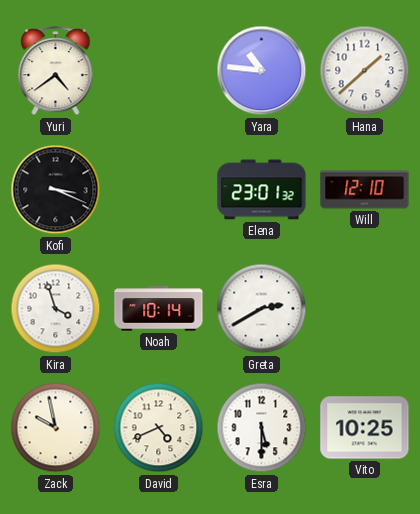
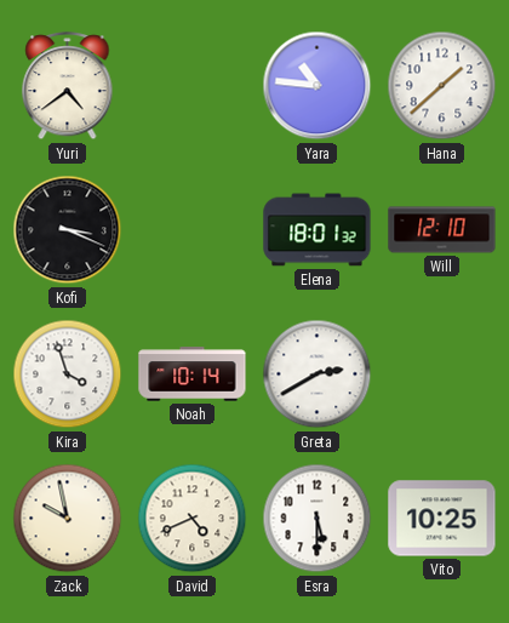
Elena: 23:01 -> 18:01 (318, 230)
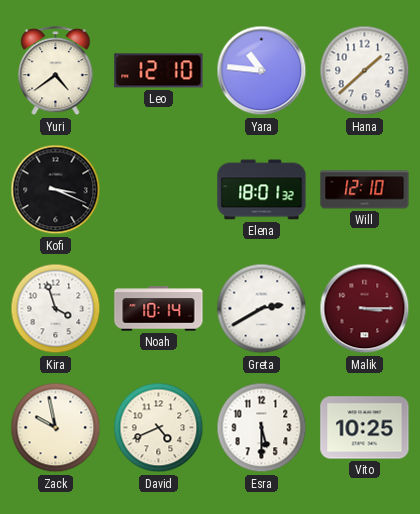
Leo: none -> 12:10 (159, 71)
Malik: none -> 3:15 (365, 309)
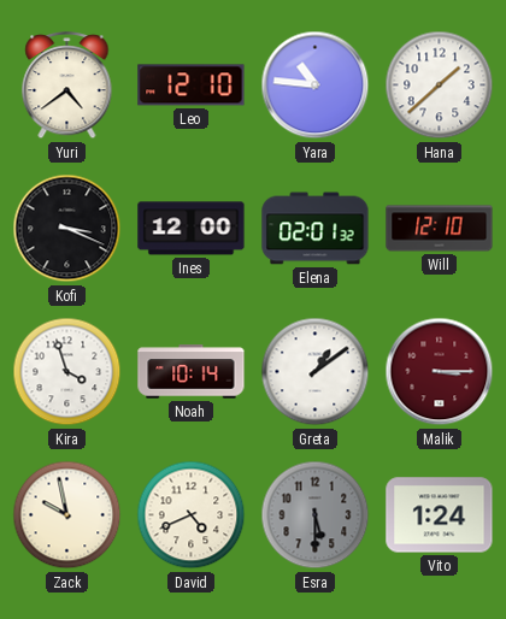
Ines: none -> 12:00 (192, 229)
Elena: 18:01 -> 02:01 (316, 229)
Greta: 2:40 -> 1:09 (316, 372)
Esra dial: white -> grey (316, 515)
Vito: 10:25 -> 1:24 (440, 515)
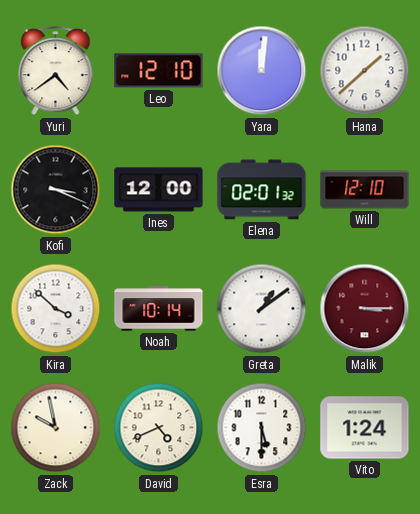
Yara: 10:46 -> 12:01 (262, 71)
Kira: 3:57 -> 3:52 (56, 309)
Esra dial: grey -> white (262, 428)
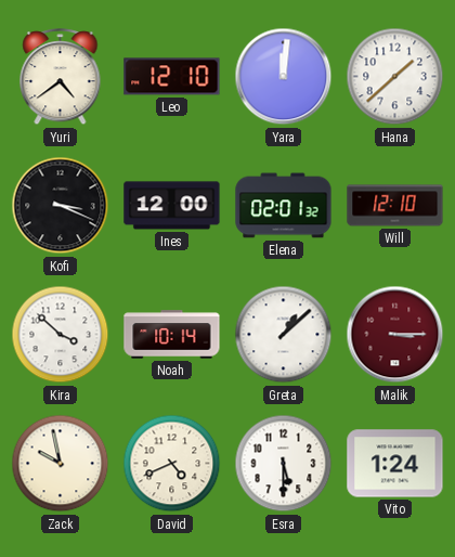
Greta: 1:09 -> 1:08 (284, 335)
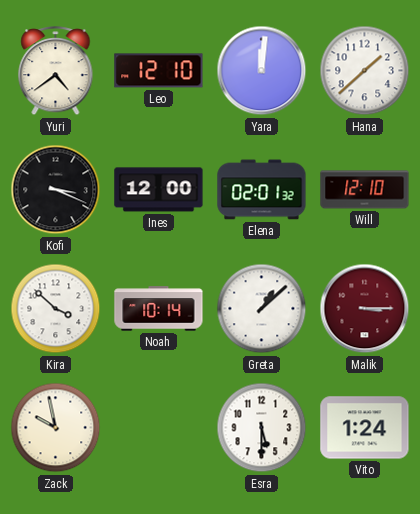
David: 4:41 -> none (172, 464)
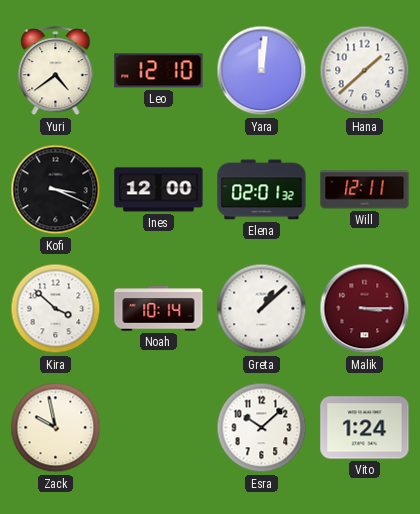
Will: 12:10 -> 12:11 (365, 190)
Esra: 5:30 -> 10:08 (262, 428)
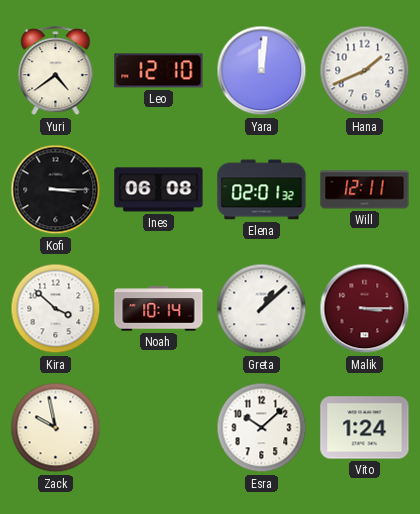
Hana: 1:38 -> 1:41 (365, 71)
Kofi: 3:19 -> 3:15 (56, 190)
Ines: 12:00 -> 06:08 (159, 190)
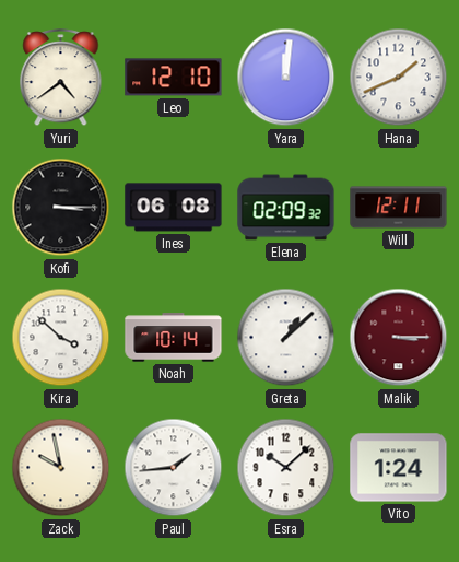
Elena: 02:01 -> 02:09 (286, 208)
Paul: none -> 1:44 (174, 468)
